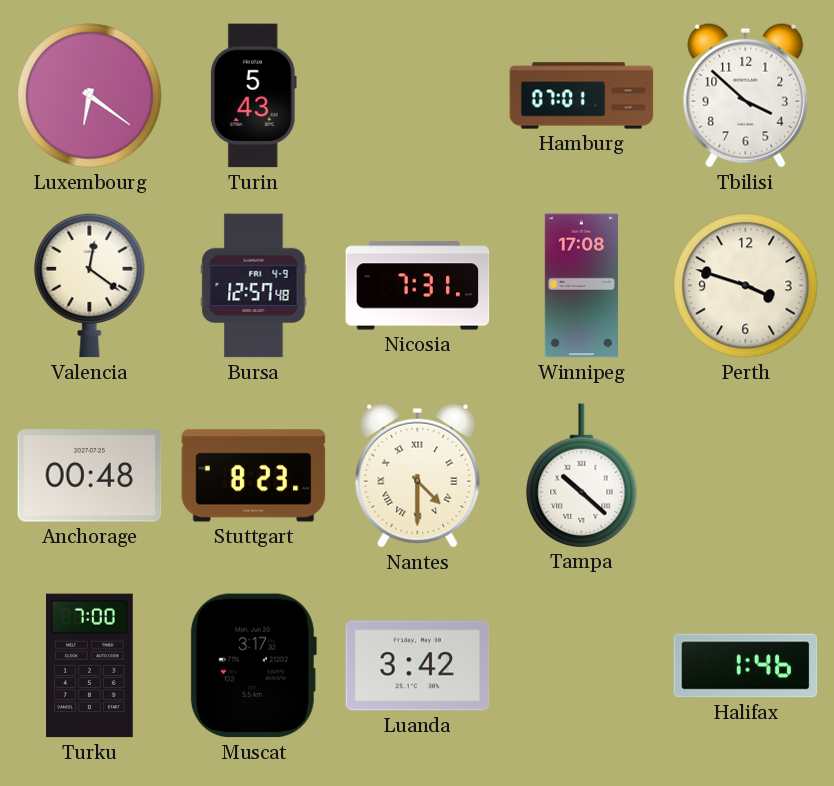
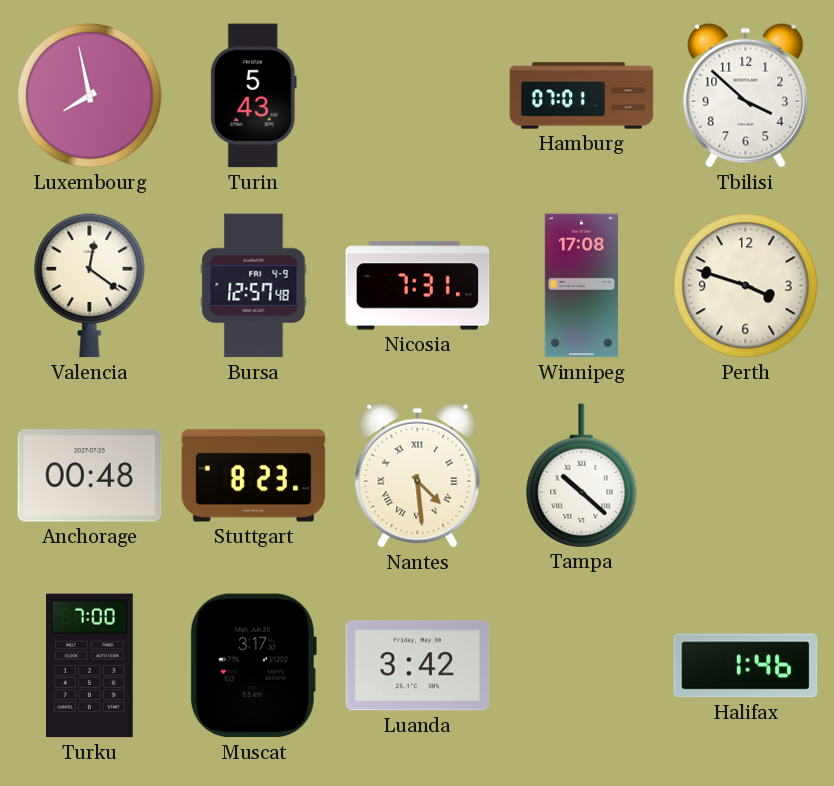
Luxembourg: 6:21 -> 7:58 (90, 96)
Nantes: 4:30 -> 4:29 (418, 475)
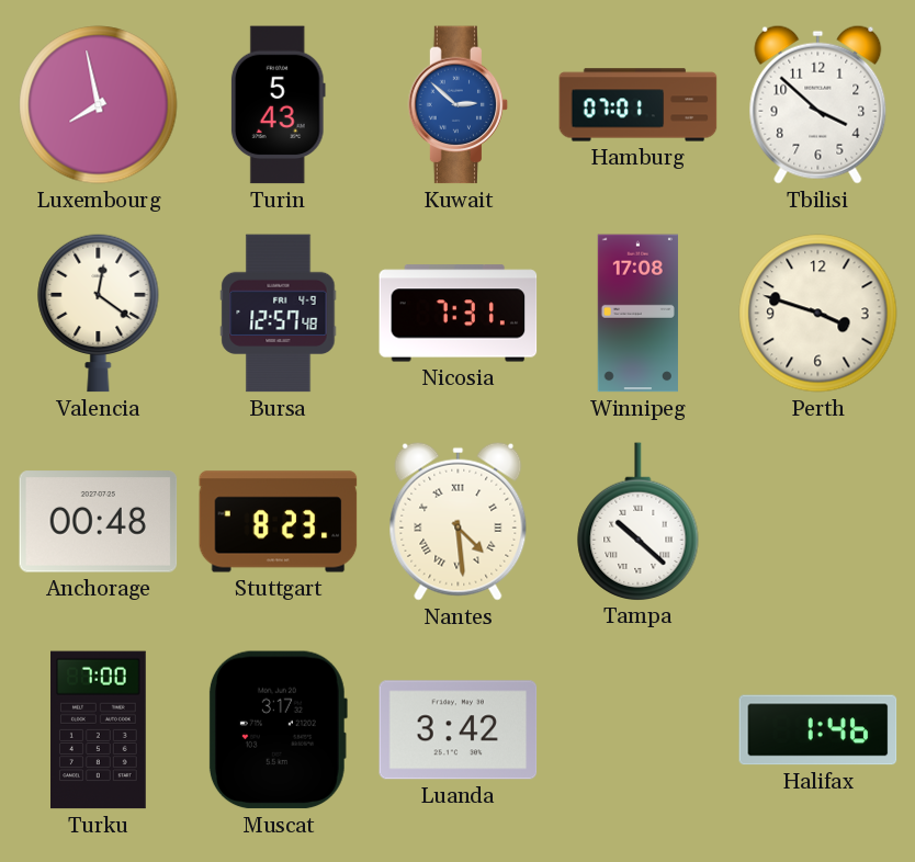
Kuwait: none -> 2:52 (459, 105)
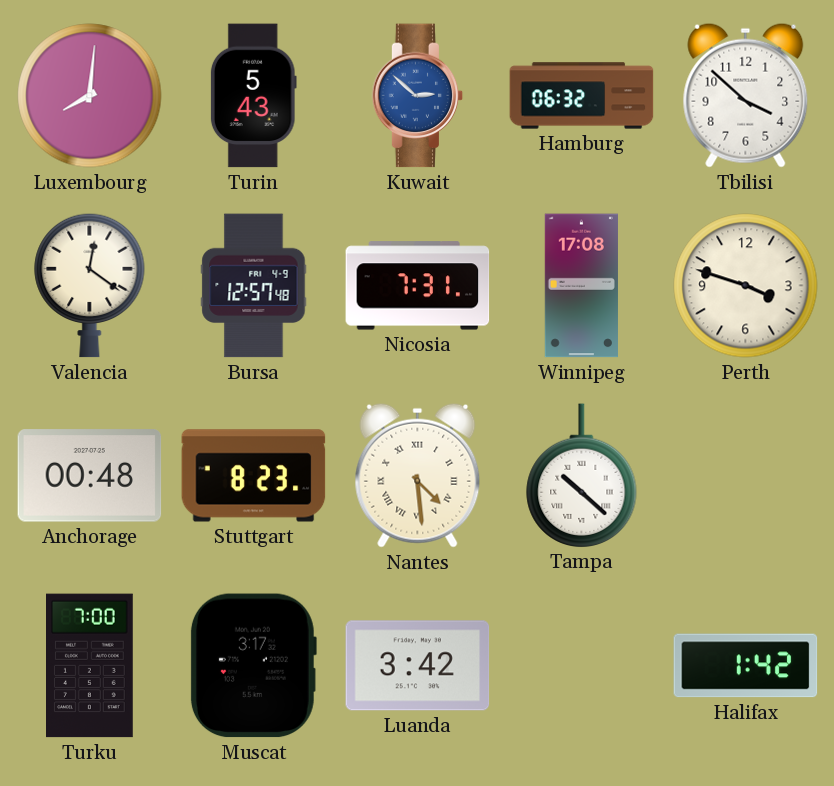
Luxembourg: 7:58 -> 8:01 (90, 96)
Hamburg: 07:01 -> 06:32 (582, 96)
Halifax: 1:46 -> 1:42 (746, 666)
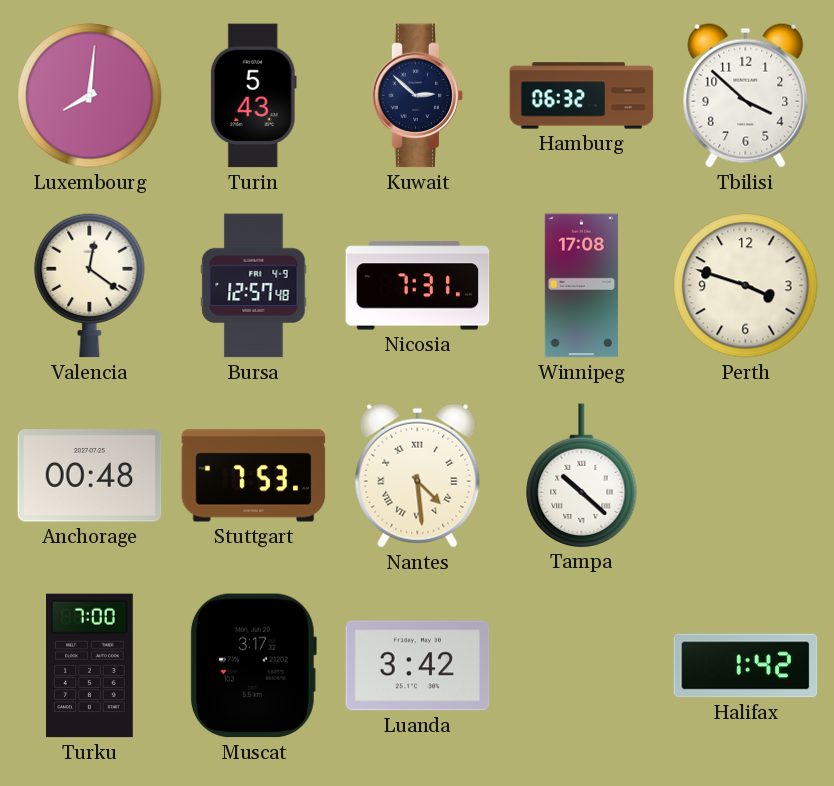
Kuwait dial: blue -> navy (418, 96)
Stuttgart: 8:23 -> 7:53 (254, 476)
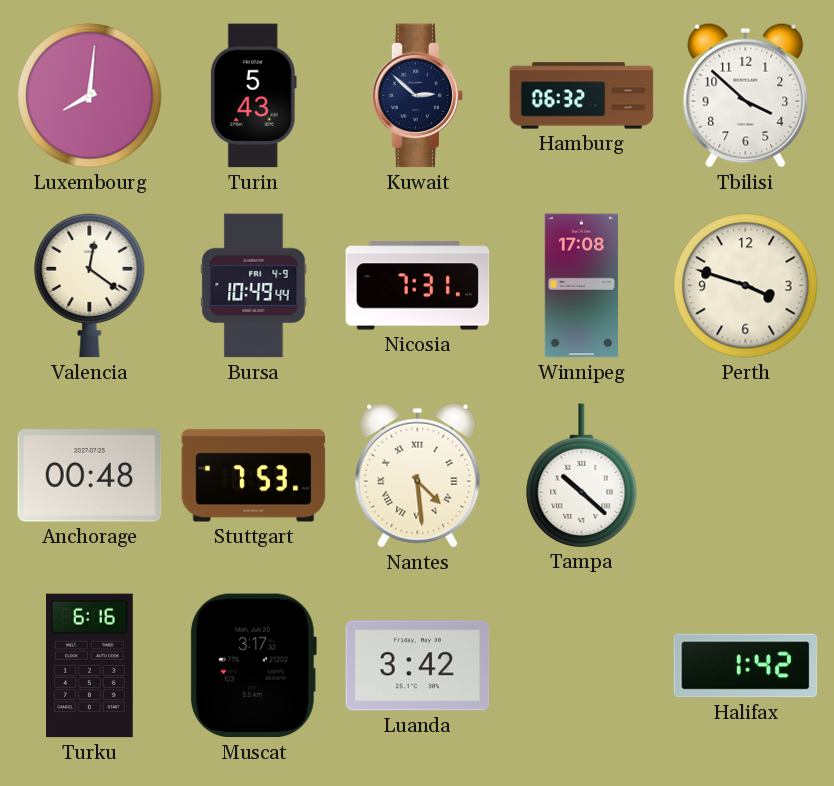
Bursa: 12:57 -> 10:49 (254, 286)
Turku: 7:00 -> 6:16 (90, 666)
